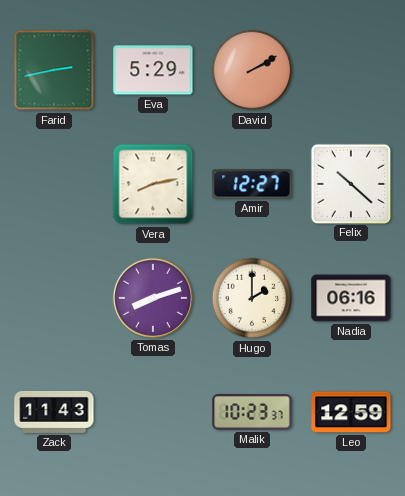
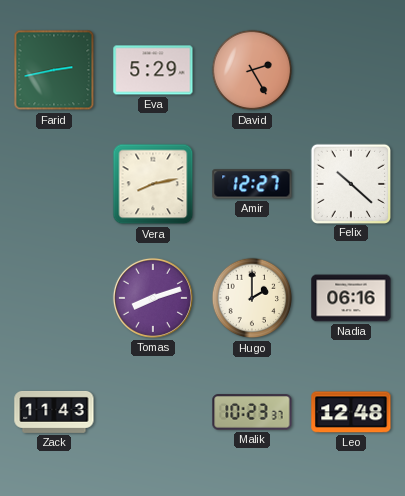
David: 2:10 -> 2:25 (252, 70)
Leo: 12:59 -> 12:48 (351, 412)
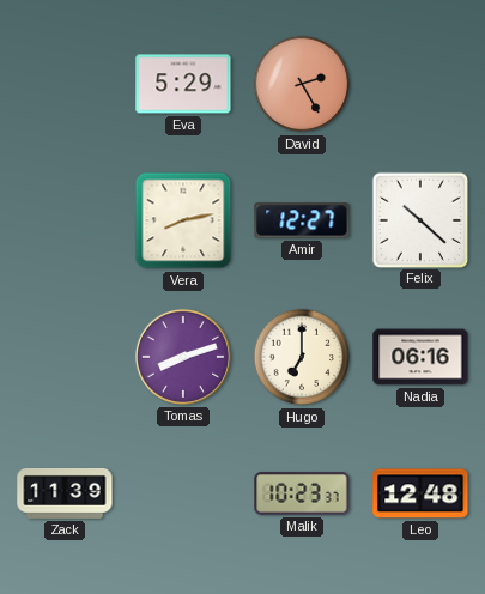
Farid: 2:43 -> none (54, 70)
Hugo: 2:00 -> 7:00 (302, 357)
Zack: 11:43 -> 11:39 (65, 493)
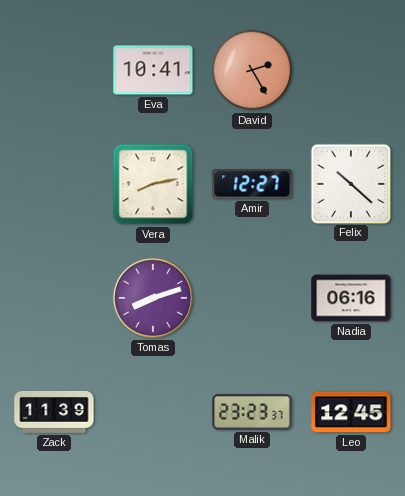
Eva: 5:29 -> 10:41 (153, 70)
Hugo: 7:00 -> none (302, 357)
Malik: 10:23 -> 23:23 (252, 412)
Leo: 12:48 -> 12:45 (351, 412)
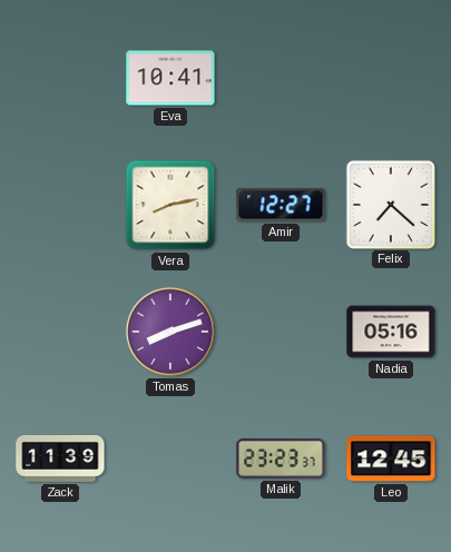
David: 2:25 -> none (252, 70)
Felix: 10:22 -> 7:22 (390, 204)
Nadia: 06:16 -> 05:16 (391, 332)
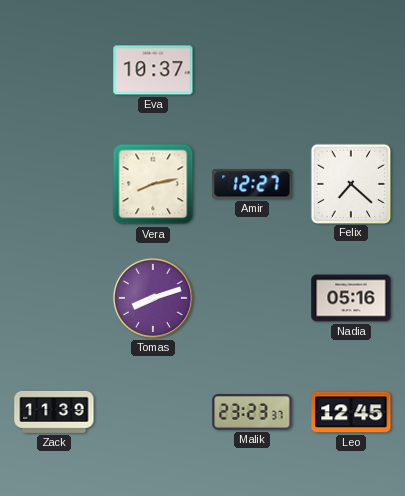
Eva: 10:41 -> 10:37 (153, 70)
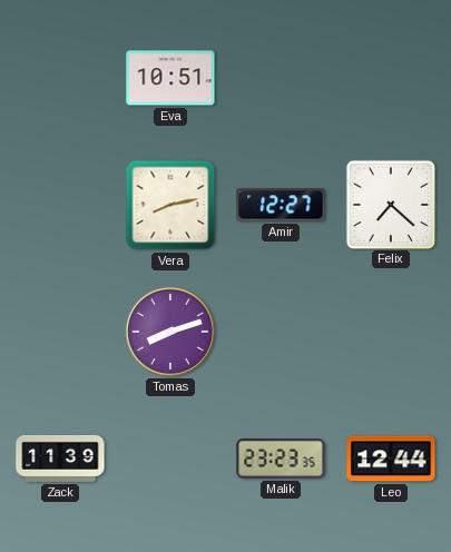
Eva: 10:37 -> 10:51 (170, 78)
Nadia: 05:16 -> none (351, 298)
Malik: 23:23:37 -> 23:23:35 (281, 459)
Leo: 12:45 -> 12:44 (391, 459)
